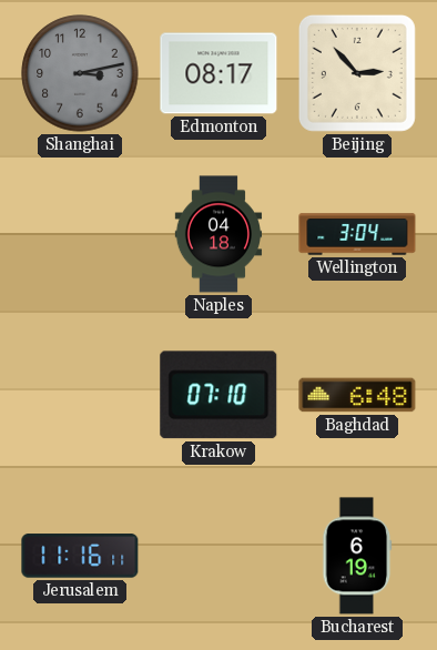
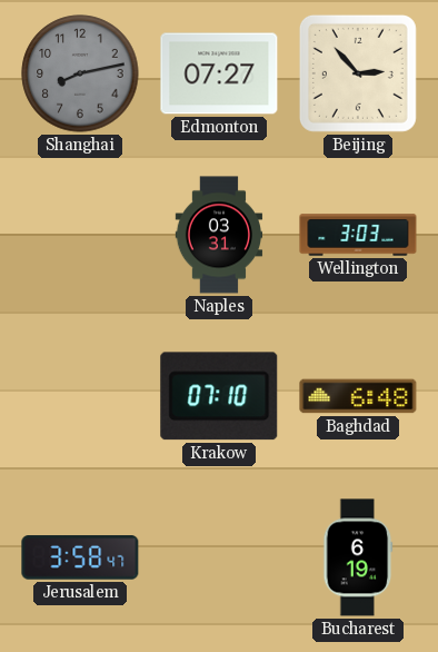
Shanghai: 3:13 -> 8:13 (80, 73)
Edmonton: 08:17 -> 07:27 (219, 73)
Naples: 04:18 -> 03:31 (219, 235)
Wellington: 3:04 -> 3:03 (358, 235)
Jerusalem: 11:16 -> 3:58 (80, 557)
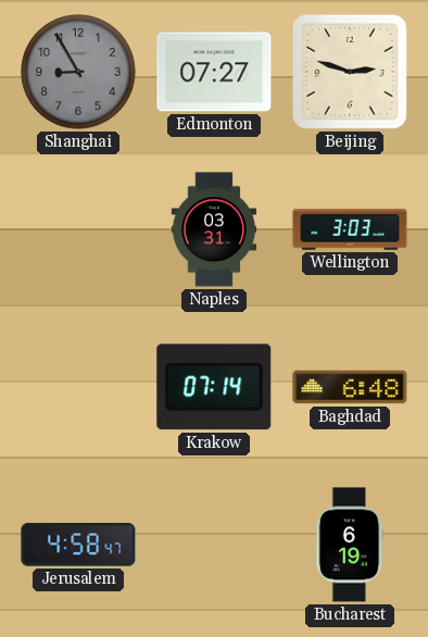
Shanghai: 8:13 -> 8:55 (78, 72)
Beijing: 2:53 -> 2:48 (350, 72)
Krakow: 07:10 -> 07:14 (214, 387)
Jerusalem: 3:58 -> 4:58 (78, 545)
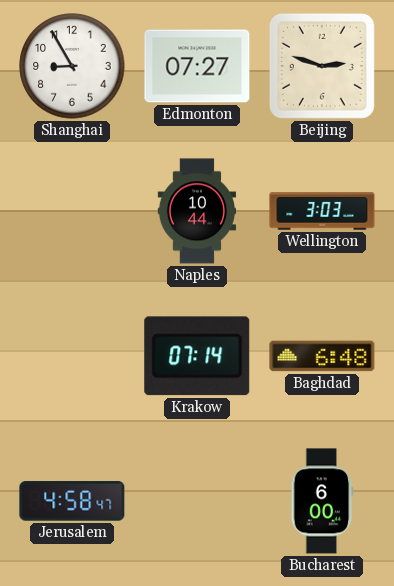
Shanghai dial: grey -> white (72, 66)
Naples: 03:31 -> 10:44 (197, 211)
Bucharest: 6:19 -> 6:00 (322, 501)
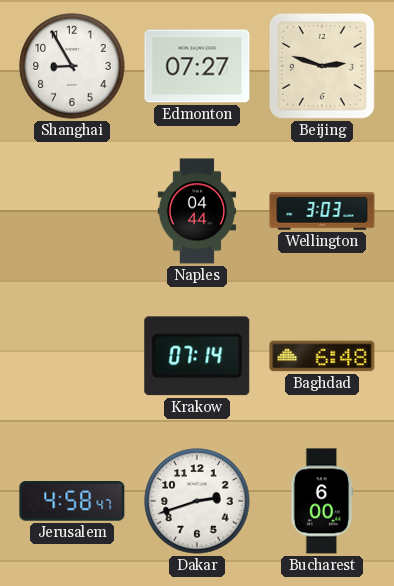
Naples: 10:44 -> 04:44 (197, 211)
Dakar: none -> 2:42 (197, 501)
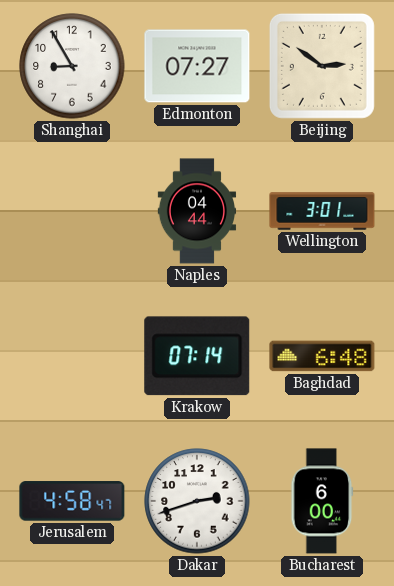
Beijing: 2:48 -> 2:51 (322, 66)
Wellington: 3:03 -> 3:01 (322, 211)
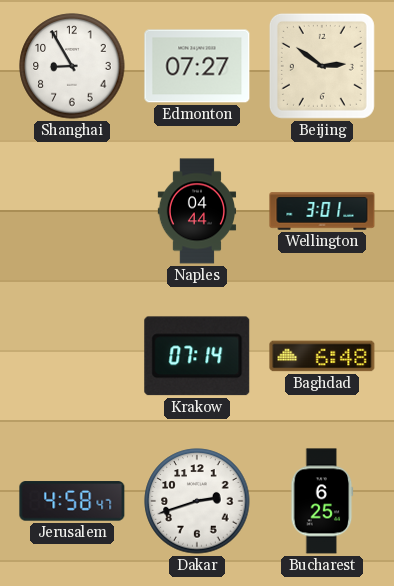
Bucharest: 6:00 -> 6:25 (322, 501)
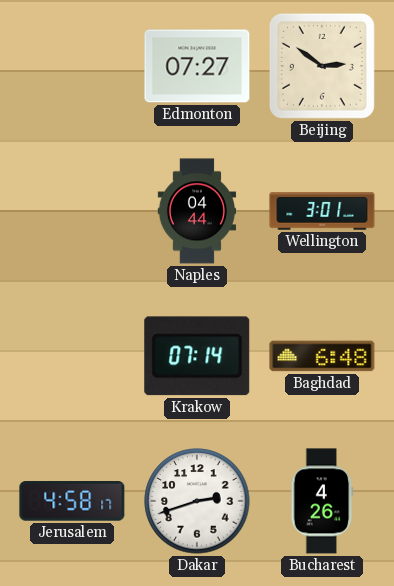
Shanghai: 8:55 -> none (72, 66)
Jerusalem: 4:58:47 -> 4:58:17 (72, 501)
Bucharest: 6:25 -> 4:26 (322, 501)
